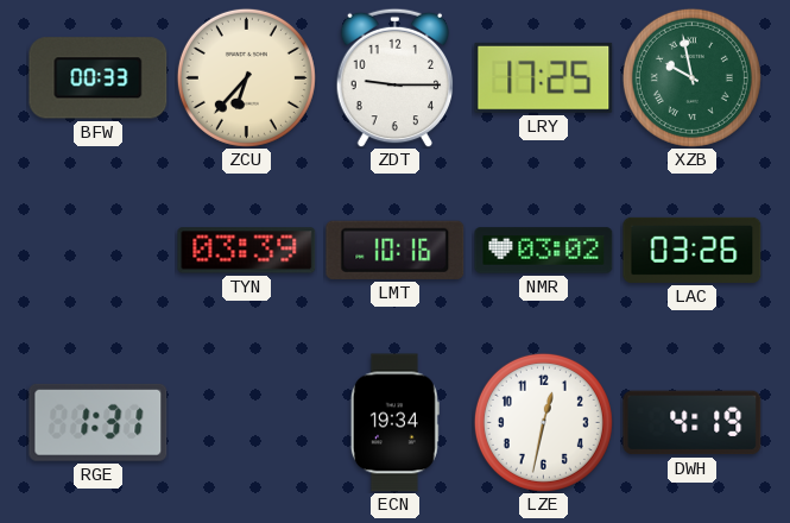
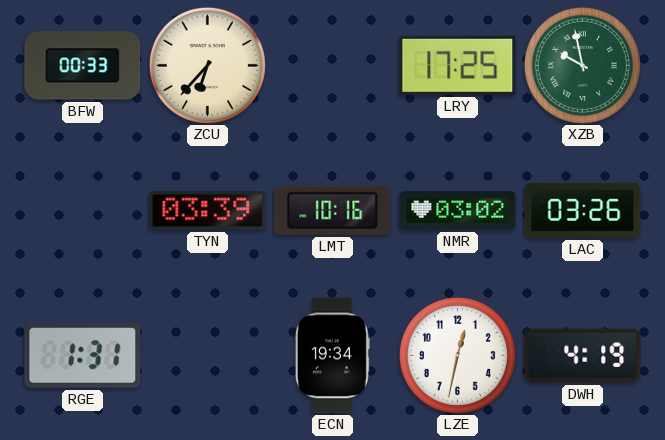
ZDT: 9:15 -> none (396, 77)
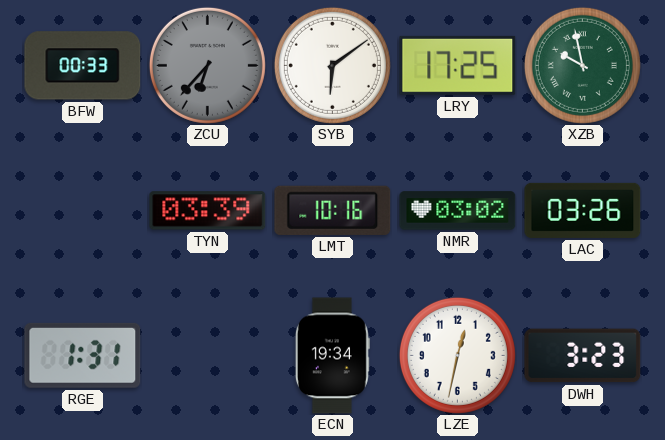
ZCU dial: cream -> grey (207, 65)
SYB: none -> 6:09 (332, 65)
DWH: 4:19 -> 3:23 (583, 356)
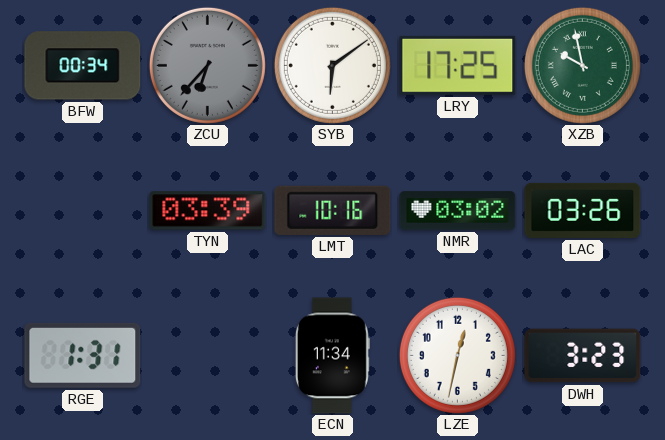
BFW: 00:33 -> 00:34 (83, 66)
ECN: 19:34 -> 11:34 (332, 356)
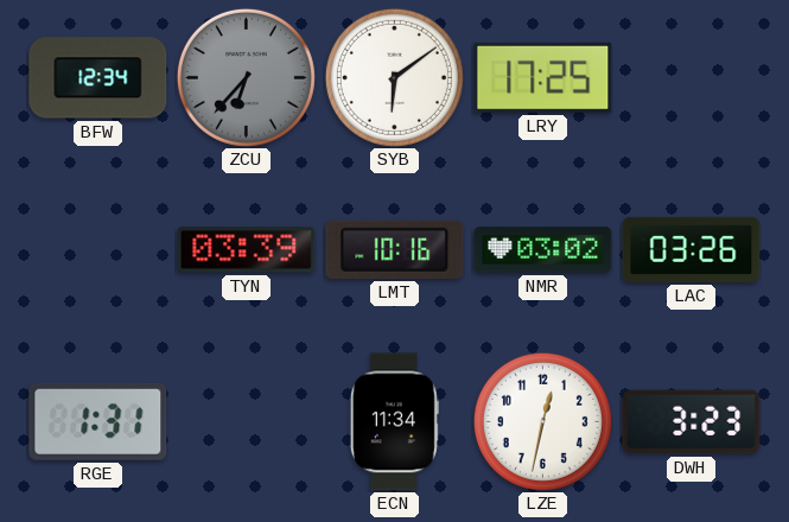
BFW: 00:34 -> 12:34 (98, 78)
XZB: 9:58 -> none (582, 65)
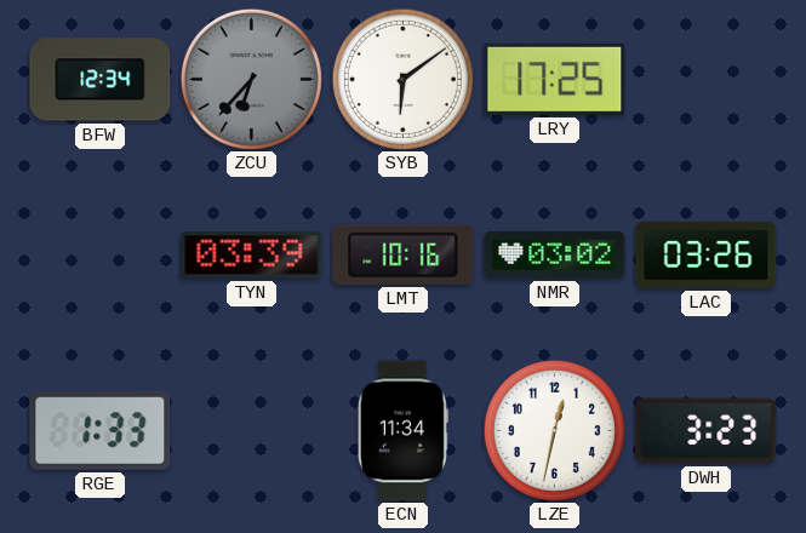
RGE: 1:31 -> 1:33 (101, 430)
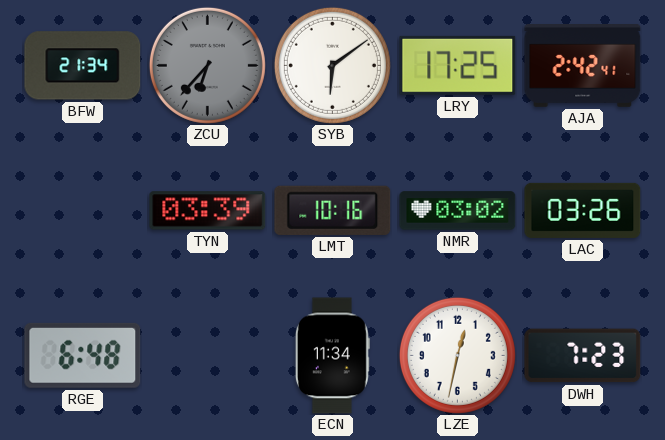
BFW: 12:34 -> 21:34 (83, 66)
AJA: none -> 2:42 (583, 66)
RGE: 1:33 -> 6:48 (83, 355)
DWH: 3:23 -> 7:23 (583, 356)
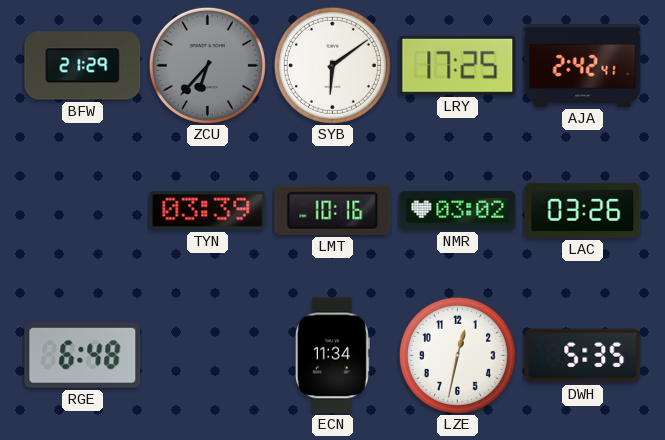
BFW: 21:34 -> 21:29 (83, 66)
DWH: 7:23 -> 5:35 (583, 356)
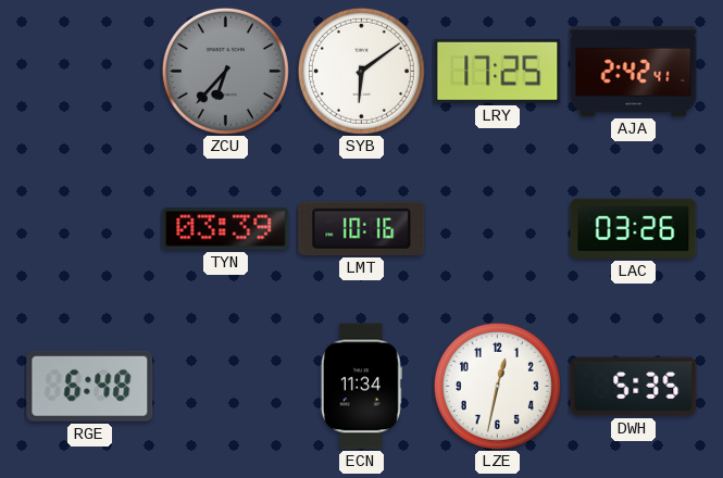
BFW: 21:29 -> none (83, 66)
NMR: 03:02 -> none (458, 211)
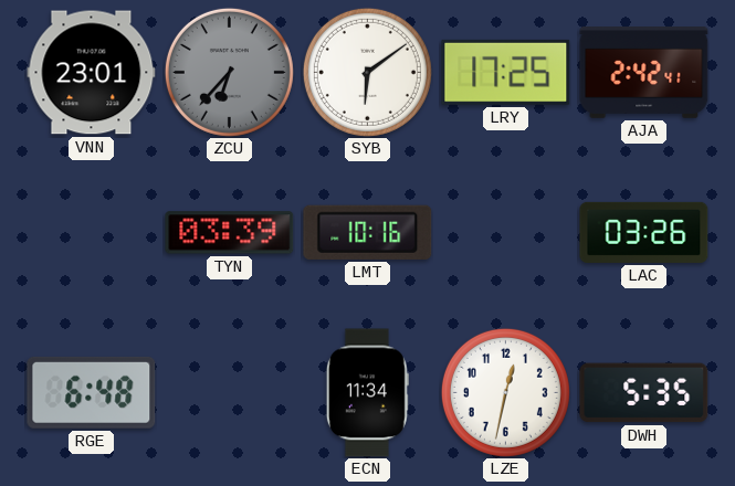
VNN: none -> 23:01 (92, 73)
